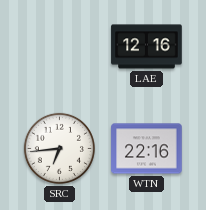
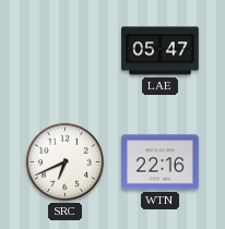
LAE: 12:16 -> 05:47 (161, 51)
SRC: 6:44 -> 6:41 (64, 161)
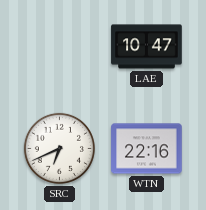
LAE: 05:47 -> 10:47 (147, 47)
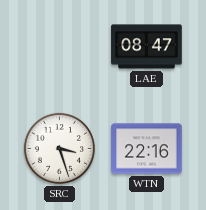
LAE: 10:47 -> 08:47 (147, 47)
SRC: 6:41 -> 3:27 (59, 148)
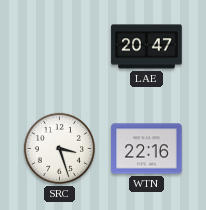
LAE: 08:47 -> 20:47 (147, 47)
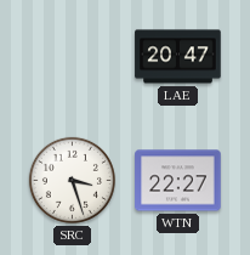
WTN: 22:16 -> 22:27 (178, 181)
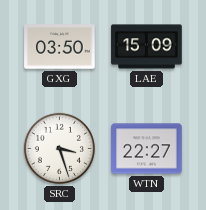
GXG: none -> 03:50 (60, 47)
LAE: 20:47 -> 15:09 (147, 47)
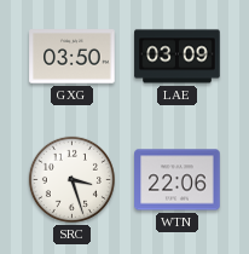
LAE: 15:09 -> 03:09 (178, 57)
WTN: 22:27 -> 22:06 (178, 180)
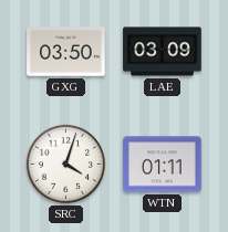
SRC: 3:27 -> 4:03 (65, 164)
WTN: 22:06 -> 01:11 (163, 165)
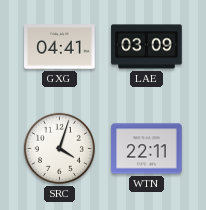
GXG: 03:50 -> 04:41 (60, 47)
WTN: 01:11 -> 22:11 (147, 149)
